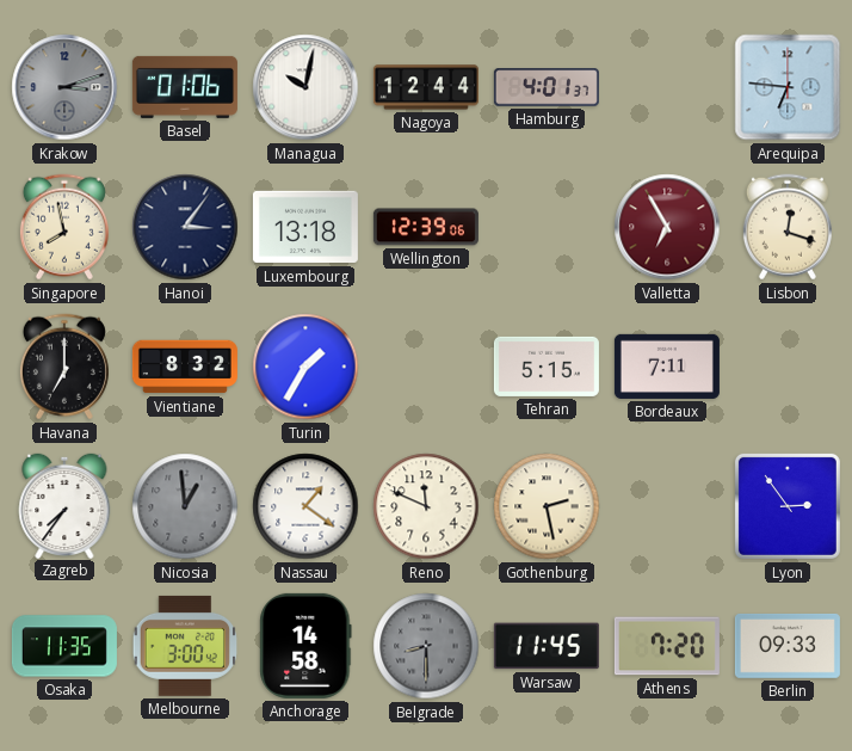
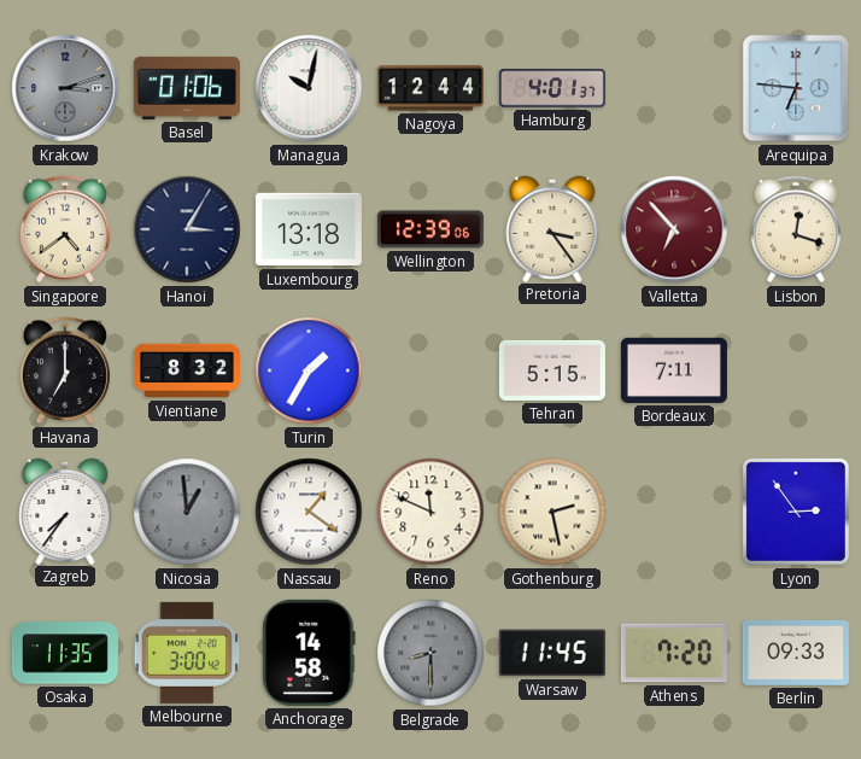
Singapore: 7:58 -> 4:39 (65, 229)
Hanoi: 3:06 -> 3:05 (187, 229)
Pretoria: none -> 3:24 (552, 228)
Valletta: 6:55 -> 6:53 (674, 229)
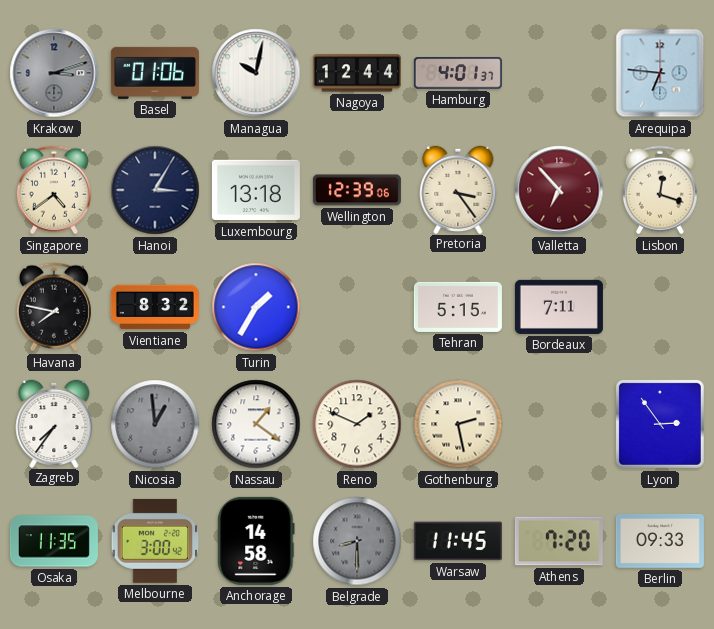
Havana: 7:00 -> 7:47 (54, 307)
Reno: 11:49 -> 1:49 (357, 424)
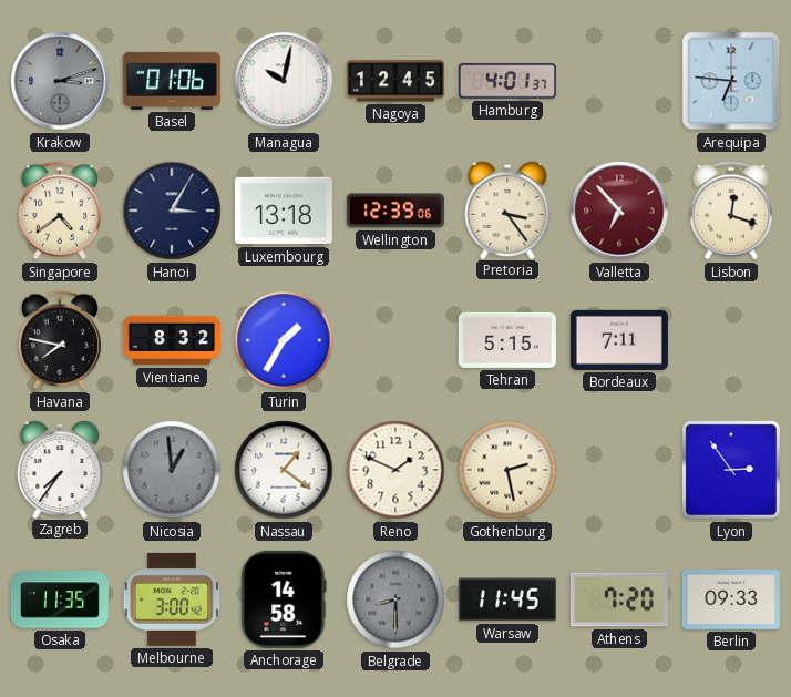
Nagoya: 12:44 -> 12:45 (395, 81)
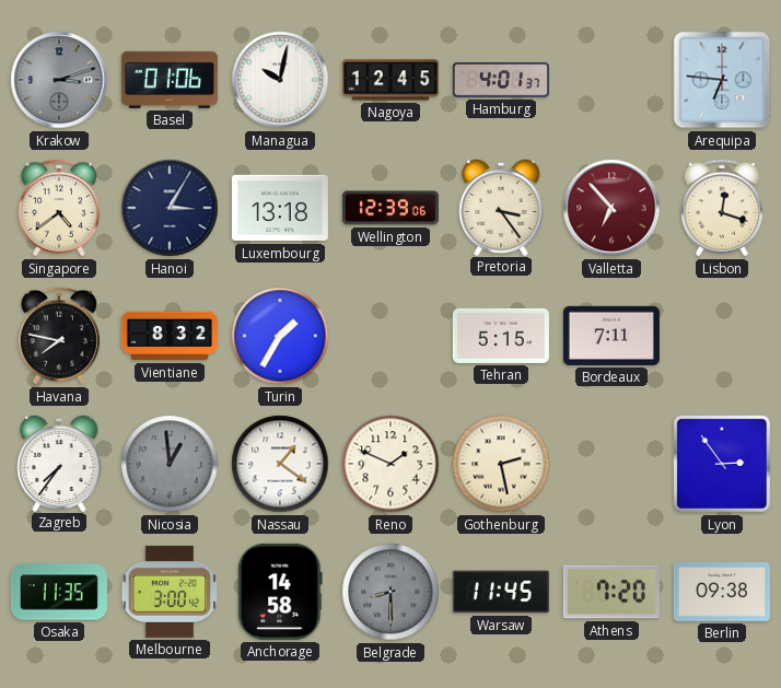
Berlin: 09:33 -> 09:38 (722, 592)
